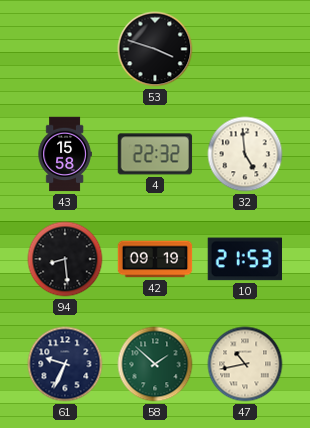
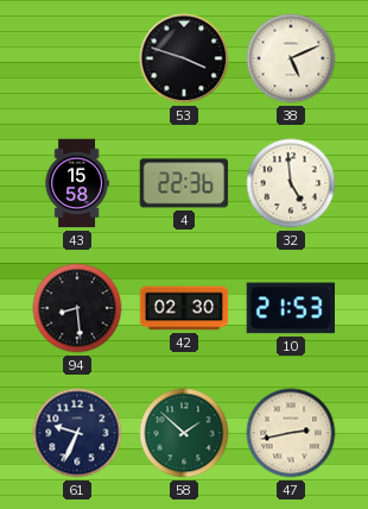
38: none -> 5:11 (291, 58)
4: 22:32 -> 22:36 (184, 183)
42: 09:19 -> 02:30 (184, 308)
47: 10:43 -> 2:43 (291, 433)
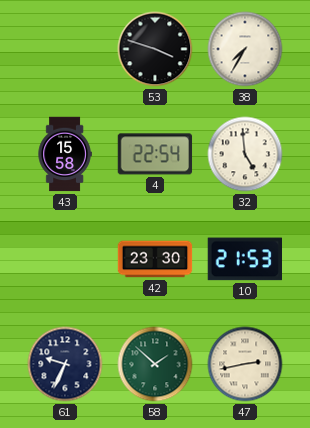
38: 5:11 -> 7:35 (245, 49)
4: 22:36 -> 22:54 (155, 154)
94: 8:29 -> none (77, 308)
42: 02:30 -> 23:30 (155, 259)
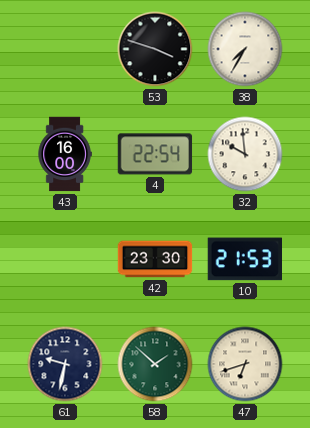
43: 15:58 -> 16:00 (65, 154)
32: 4:59 -> 9:59 (245, 154)
61: 9:34 -> 9:32 (65, 364)
47: 2:43 -> 6:42 (245, 364)
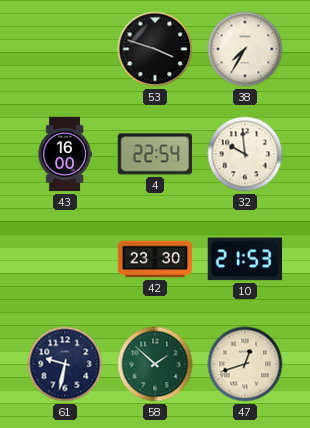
47: 6:42 -> 12:42 (245, 364)
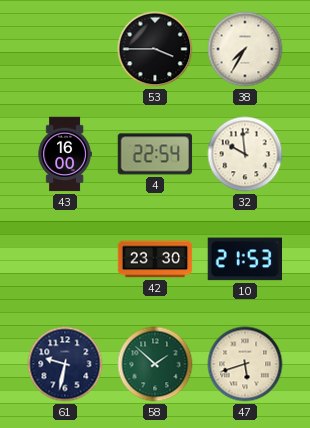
53: 3:48 -> 3:45 (155, 49)
47: 12:42 -> 5:42 (245, 364)
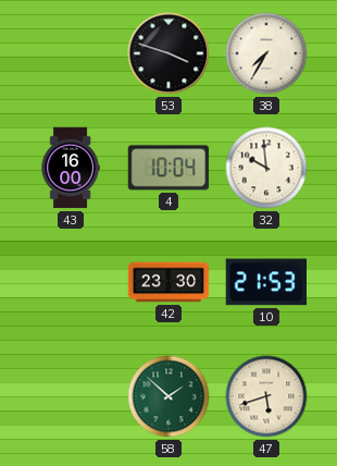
53: 3:45 -> 3:48 (168, 53)
4: 22:54 -> 10:04 (168, 168)
61: 9:32 -> none (65, 364)
